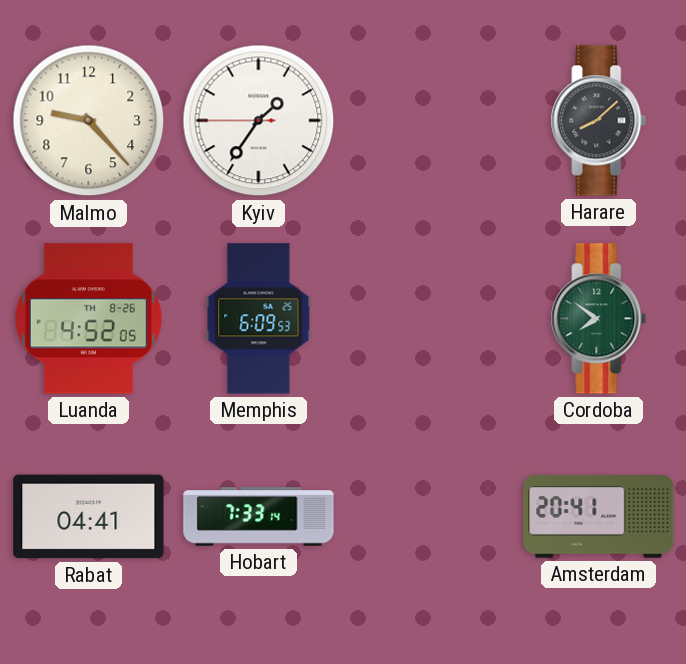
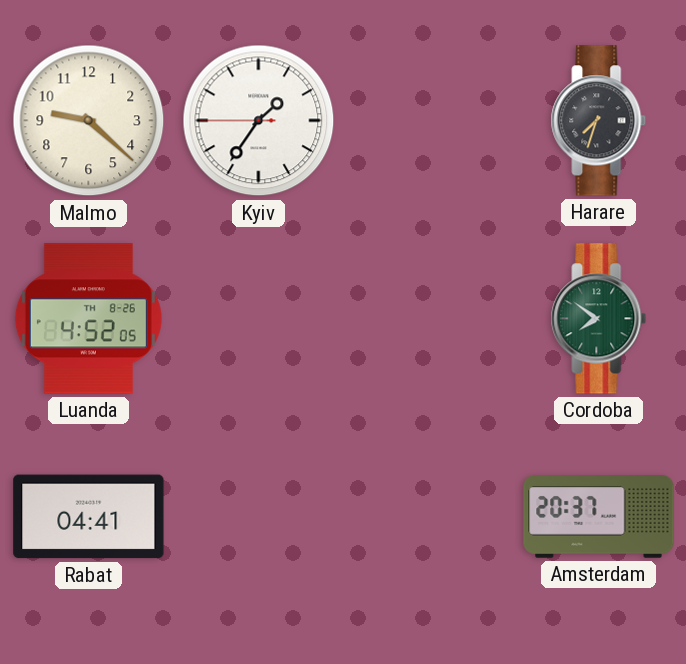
Malmo: 9:23 -> 9:22 (89, 121)
Harare: 8:08 -> 7:33 (599, 121)
Memphis: 6:09 -> none (259, 319)
Hobart: 7:33 -> none (259, 517)
Amsterdam: 20:41 -> 20:37 (599, 517)
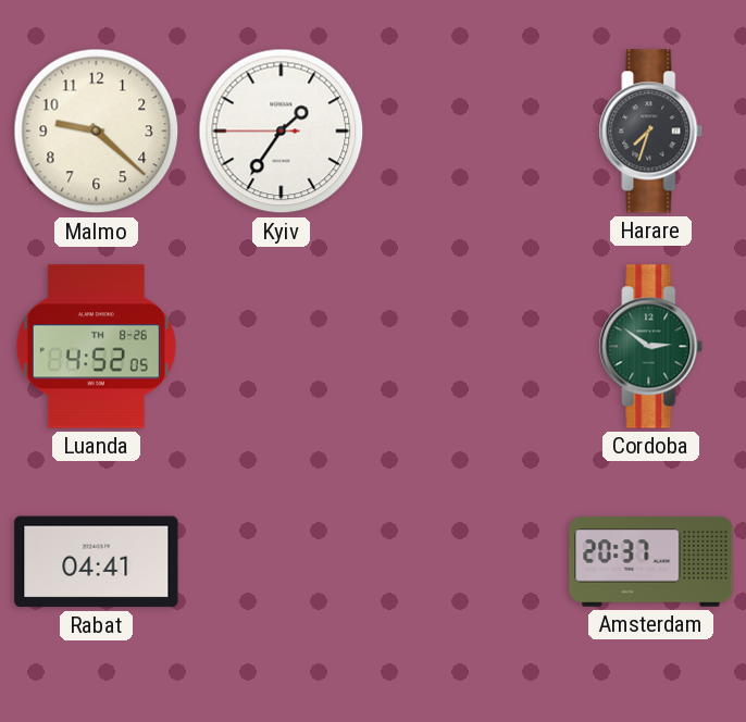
Cordoba: 7:51 -> 2:51 (651, 347)
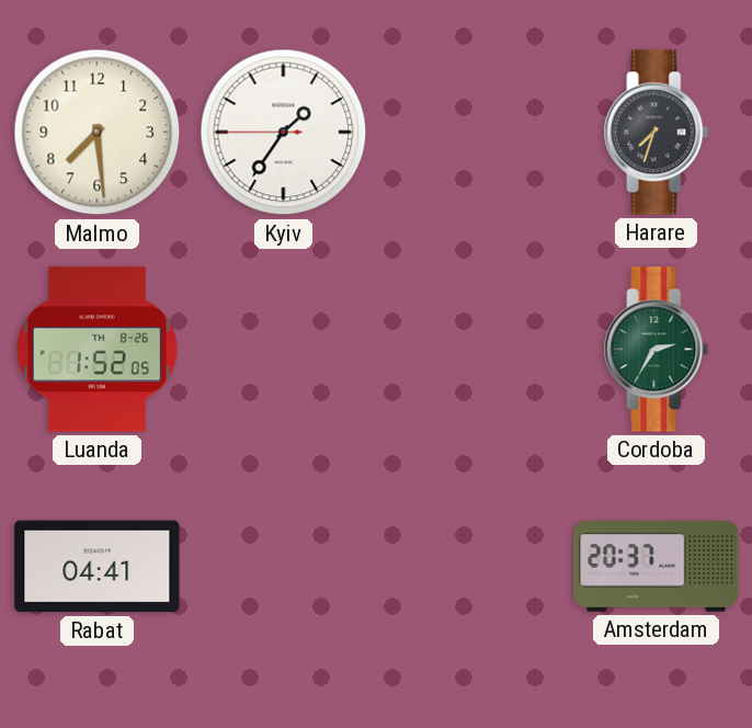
Malmo: 9:22 -> 7:29 (98, 133)
Luanda: 4:52 -> 1:52 (96, 350)
Cordoba: 2:51 -> 2:35 (657, 350)
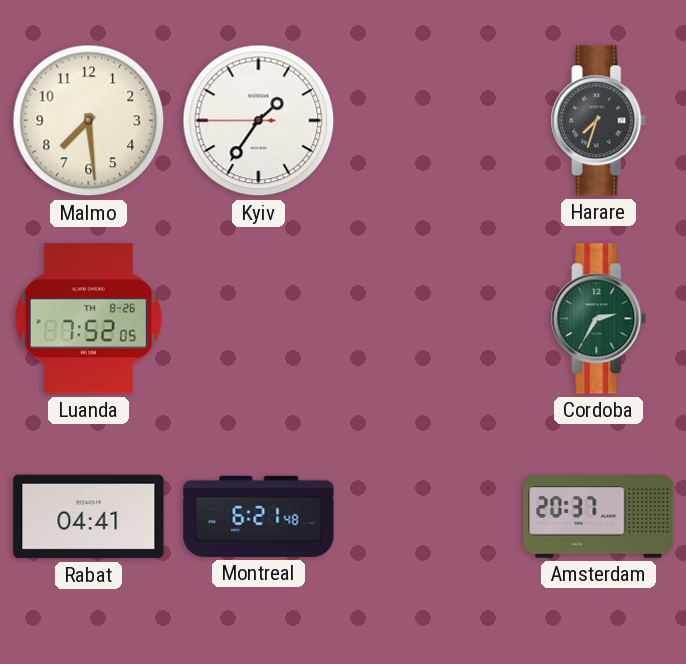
Luanda: 1:52 -> 7:52 (88, 319)
Montreal: none -> 6:21 (259, 516)
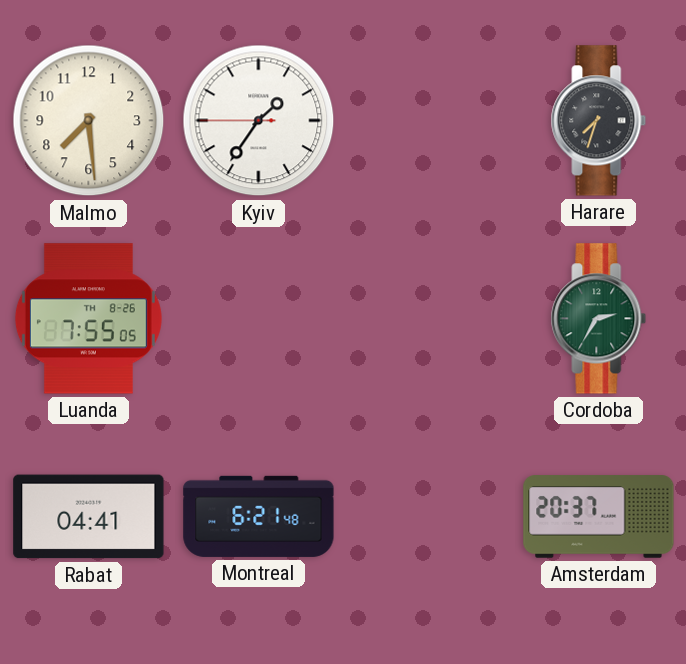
Luanda: 7:52 -> 7:55 (88, 319)
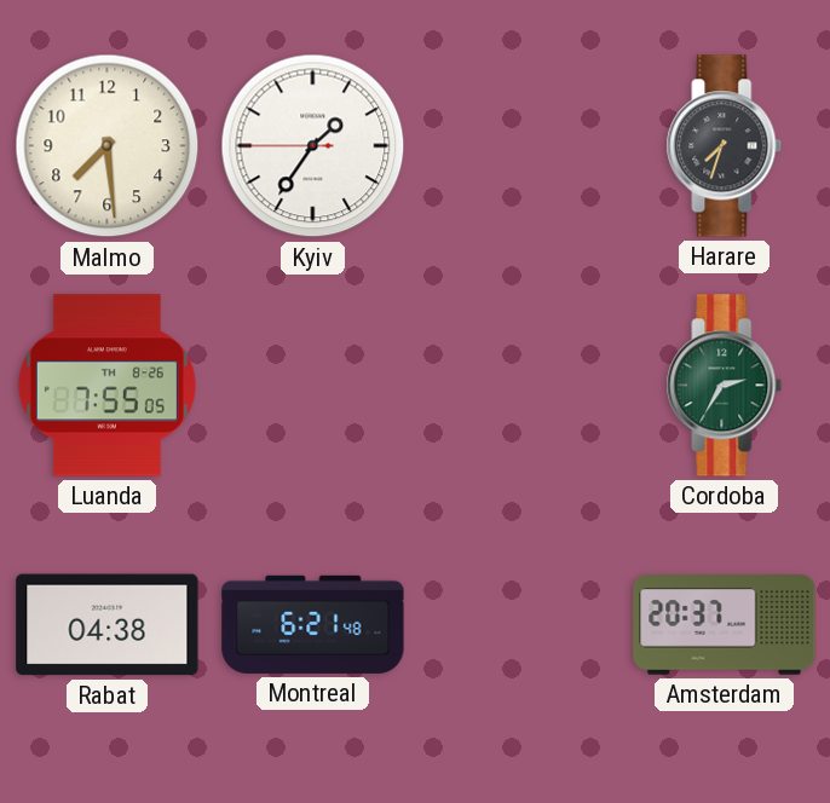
Rabat: 04:41 -> 04:38 (108, 625)
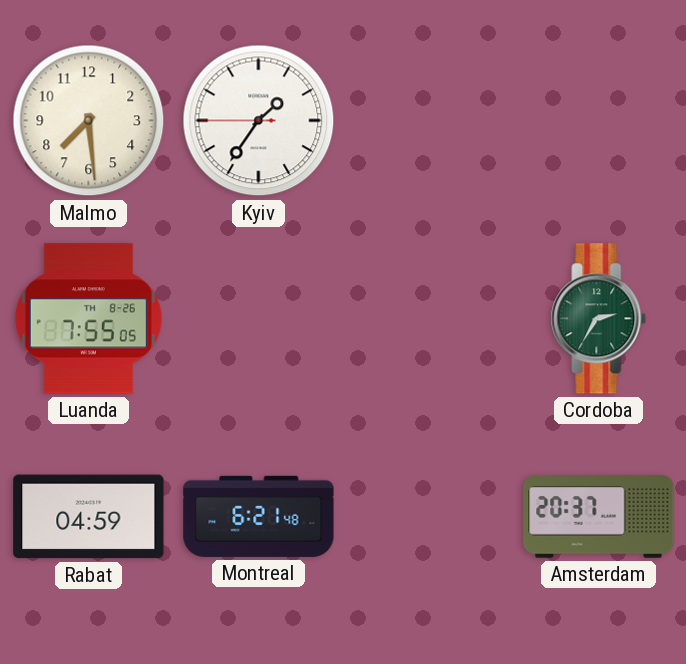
Harare: 7:33 -> none (725, 146)
Rabat: 04:38 -> 04:59 (89, 517)
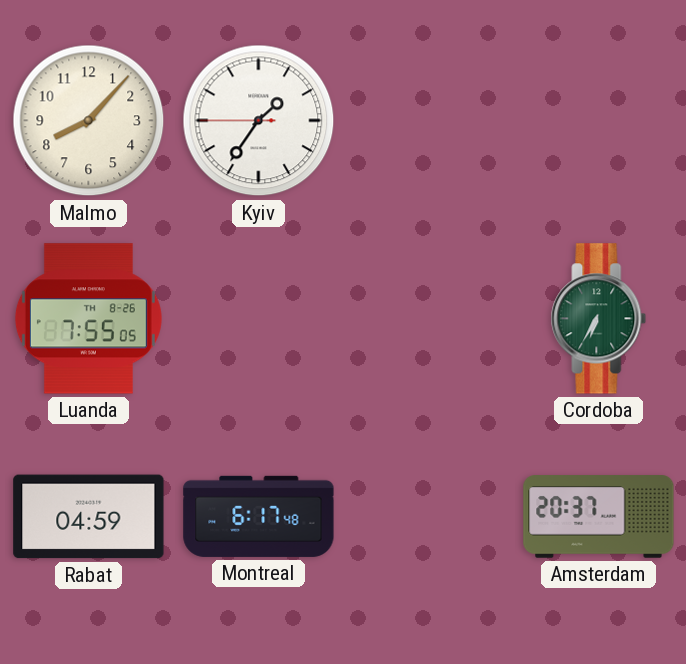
Malmo: 7:29 -> 8:07 (89, 121)
Cordoba: 2:35 -> 6:35 (599, 319)
Montreal: 6:21 -> 6:17 (259, 516)
